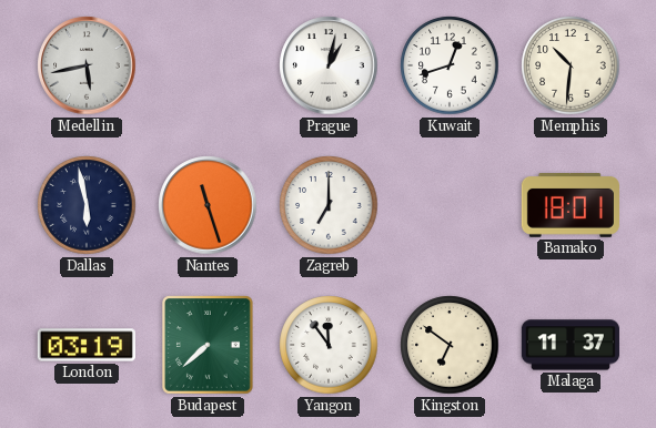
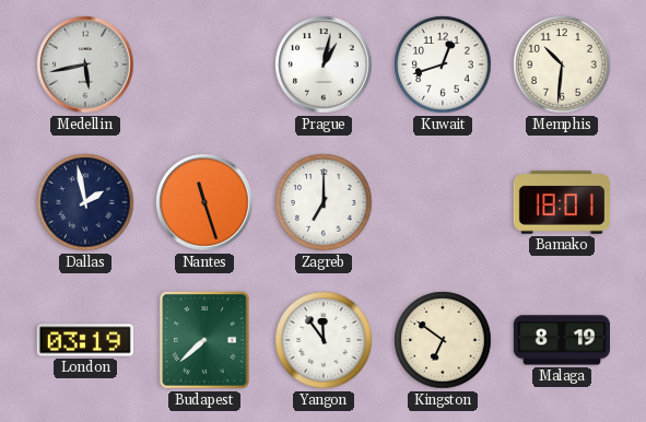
Dallas: 5:58 -> 1:58 (85, 202)
Malaga: 11:37 -> 8:19 (562, 340)
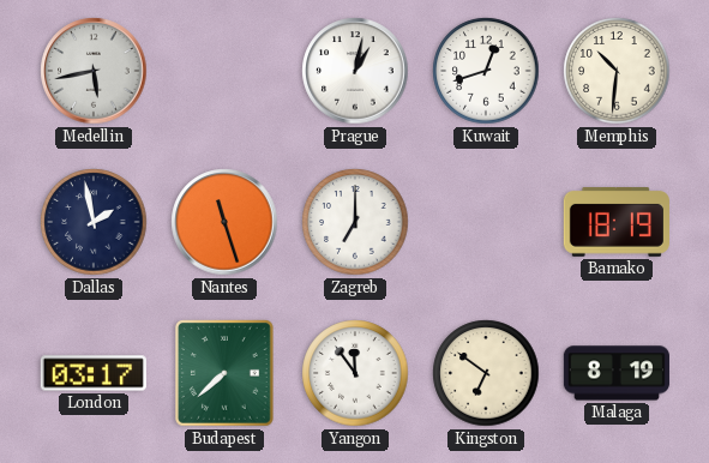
Bamako: 18:01 -> 18:19 (617, 223)
London: 03:19 -> 03:17 (94, 373)
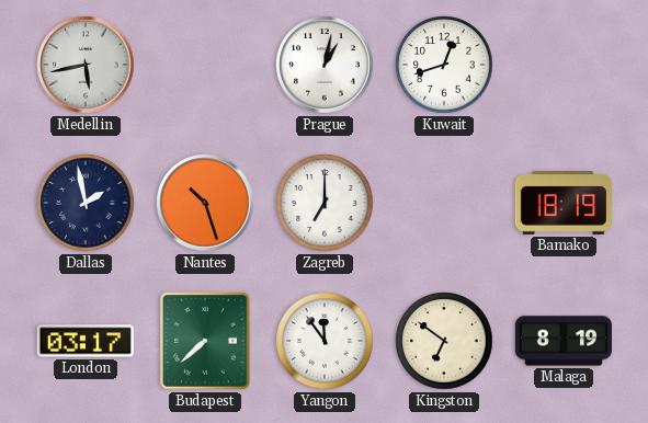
Memphis: 10:31 -> none (617, 71)
Nantes: 11:27 -> 10:27 (205, 203)
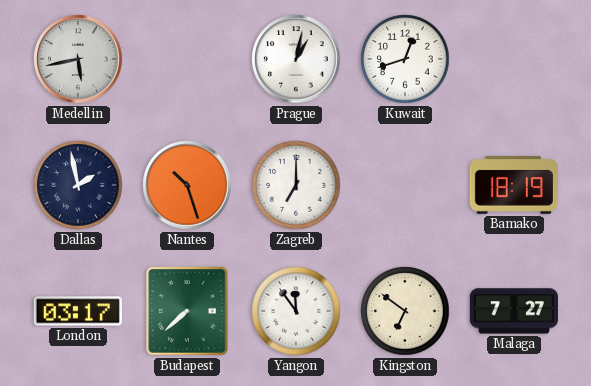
Malaga: 8:19 -> 7:27 (514, 311)
